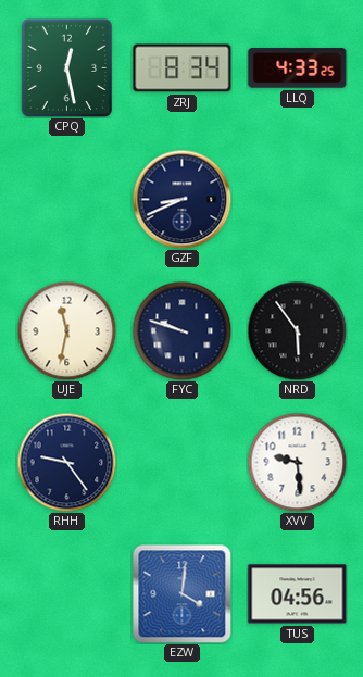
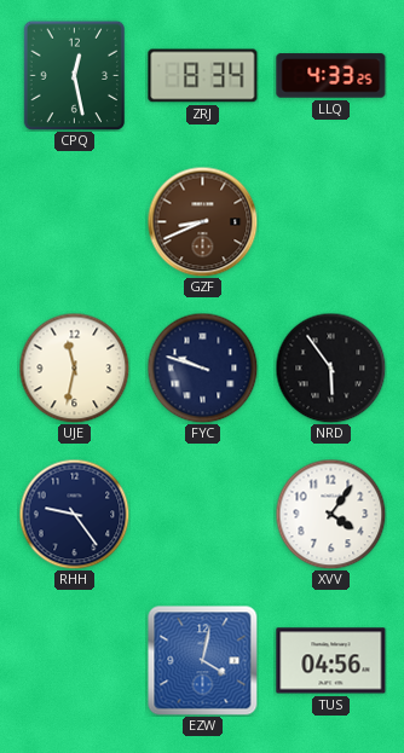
GZF dial: navy -> brown (202, 221)
XVV: 9:29 -> 4:06 (330, 514)
EZW: 4:01 -> 4:02 (202, 660)
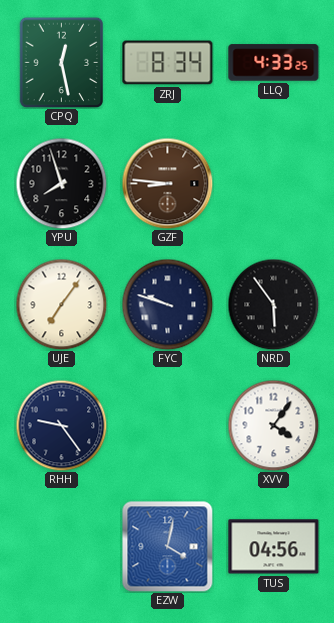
YPU: none -> 7:57 (61, 183)
GZF: 8:41 -> 8:46 (167, 183)
UJE: 11:32 -> 7:06 (61, 304)
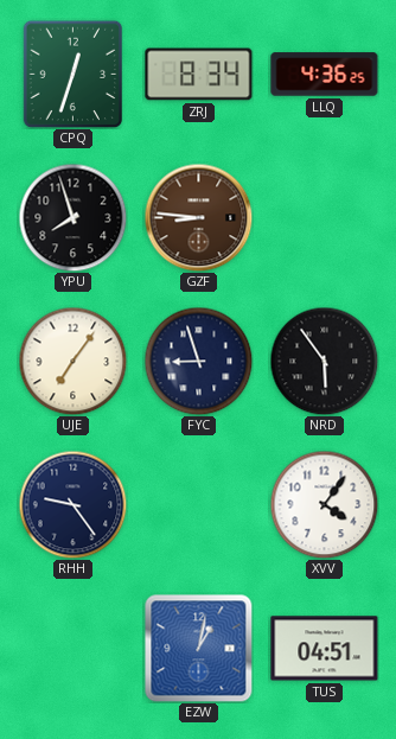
CPQ: 12:28 -> 12:33 (74, 74)
LLQ: 4:33 -> 4:36 (325, 75)
FYC: 9:48 -> 8:57 (198, 361)
EZW: 4:02 -> 1:02 (198, 648)
TUS: 04:56 -> 04:51 (325, 649)
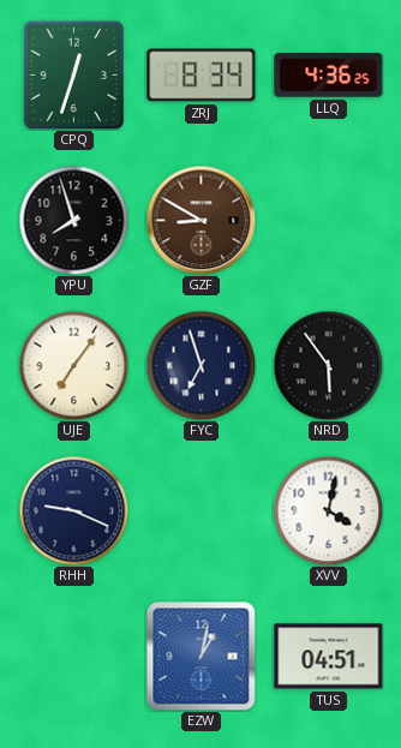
GZF: 8:46 -> 8:50 (200, 220)
FYC: 8:57 -> 6:57 (200, 365)
RHH: 9:24 -> 9:19 (73, 510)
XVV: 4:06 -> 4:02 (328, 510)
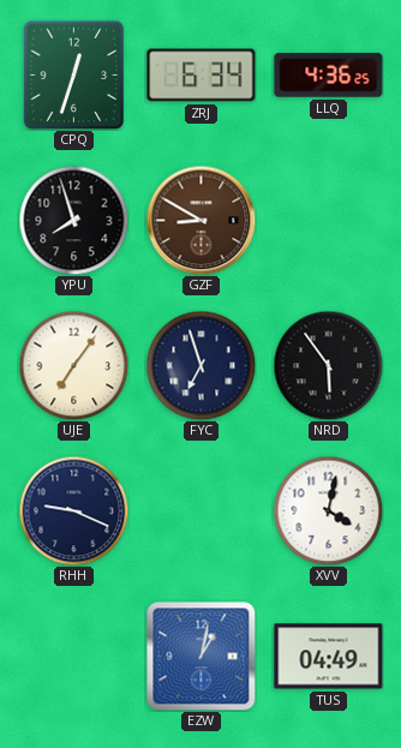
ZRJ: 8:34 -> 6:34 (202, 76)
TUS: 04:51 -> 04:49 (329, 657)
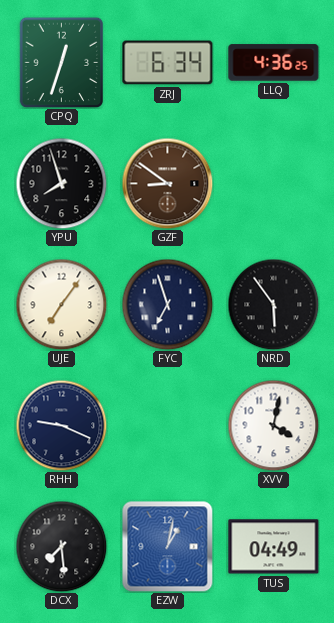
GZF: 8:50 -> 8:51 (167, 183)
DCX: none -> 7:29 (61, 546)
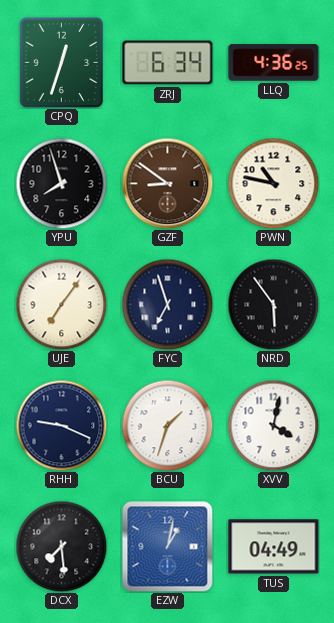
PWN: none -> 10:47 (273, 183)
BCU: none -> 1:33 (167, 425)
